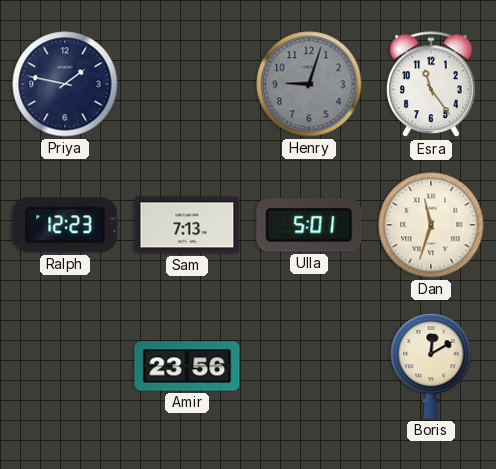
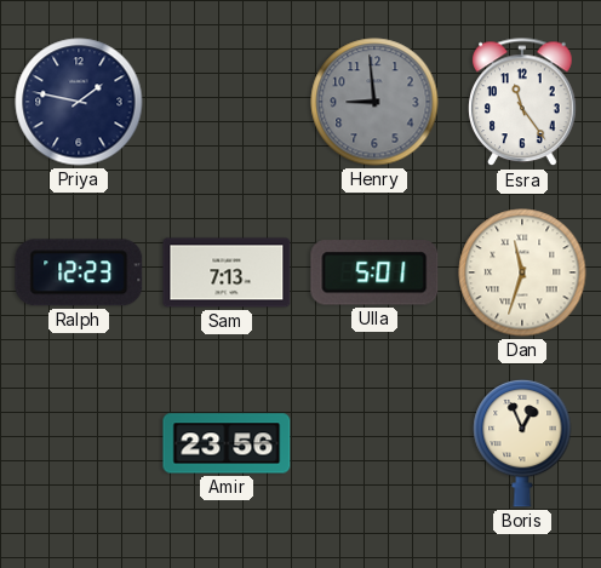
Henry: 9:03 -> 8:59 (374, 102)
Boris: 12:10 -> 12:56 (522, 443)
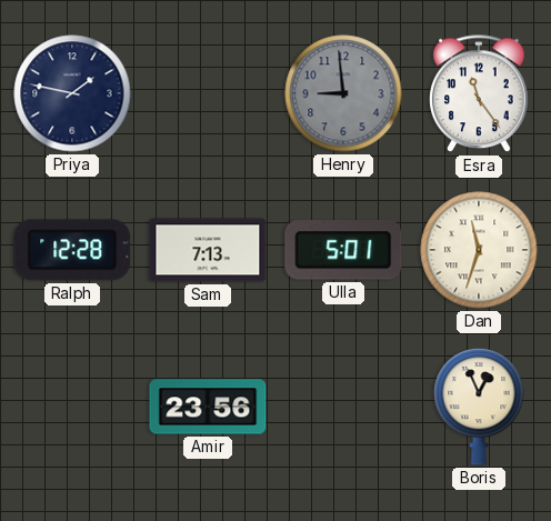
Ralph: 12:23 -> 12:28 (72, 250)
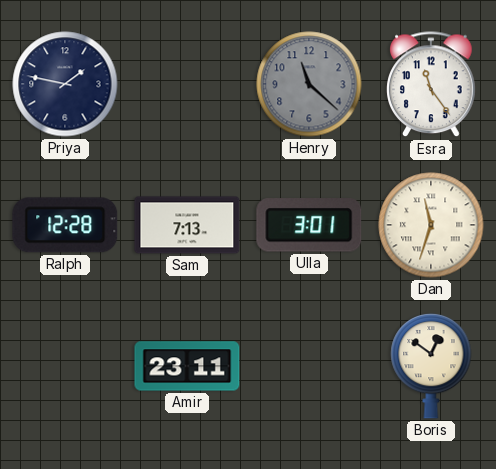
Henry: 8:59 -> 11:22 (309, 84)
Ulla: 5:01 -> 3:01 (309, 225)
Amir: 23:56 -> 23:11 (187, 366)
Boris: 12:56 -> 12:51 (431, 366)
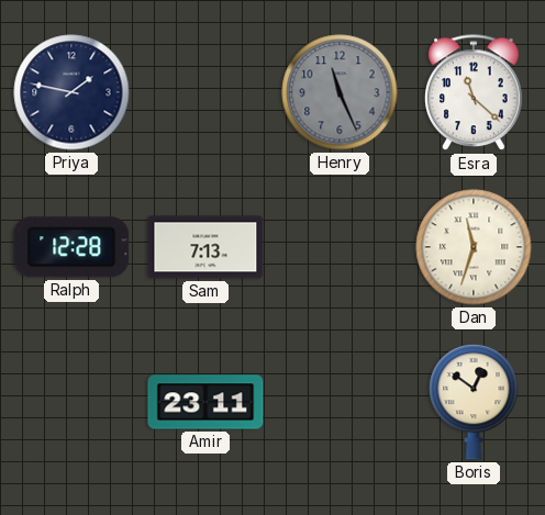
Henry: 11:22 -> 11:26 (340, 92)
Esra: 11:24 -> 11:22 (474, 93)
Ulla: 3:01 -> none (309, 225)
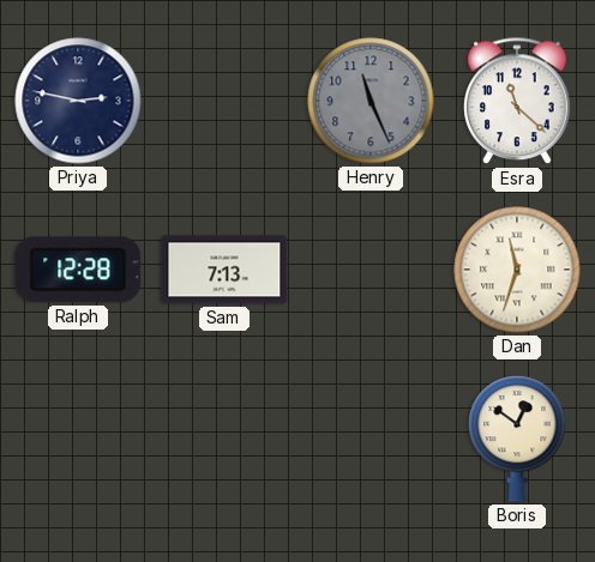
Priya: 1:47 -> 2:47 (78, 101)
Amir: 23:11 -> none (205, 402)
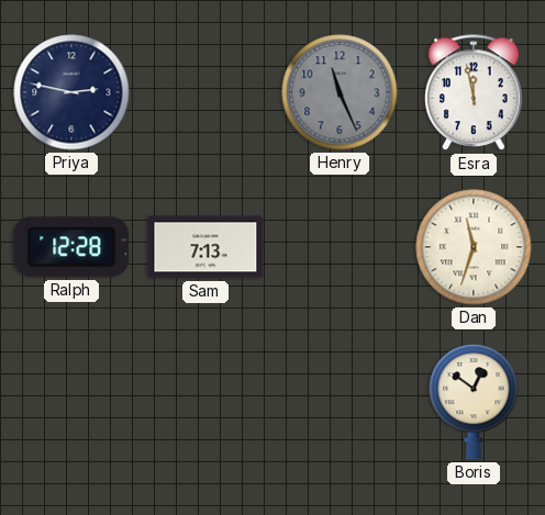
Esra: 11:22 -> 11:58 (474, 93)
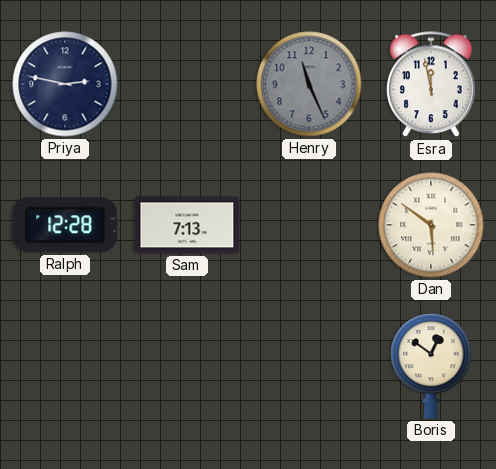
Dan: 11:33 -> 5:51 (431, 225)
